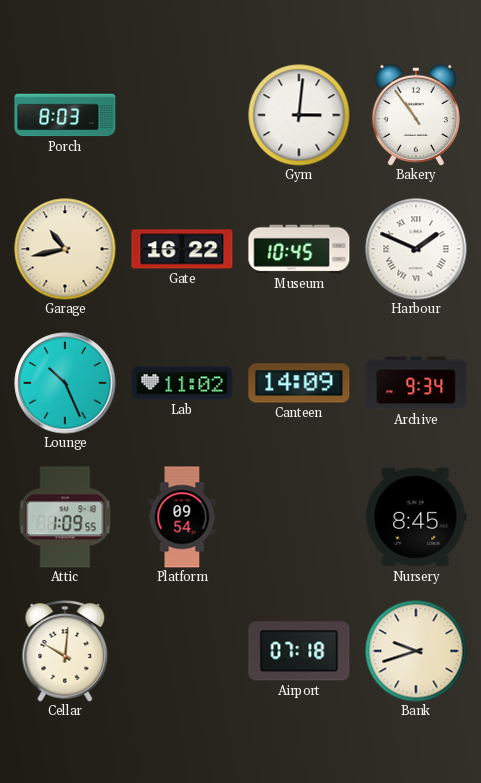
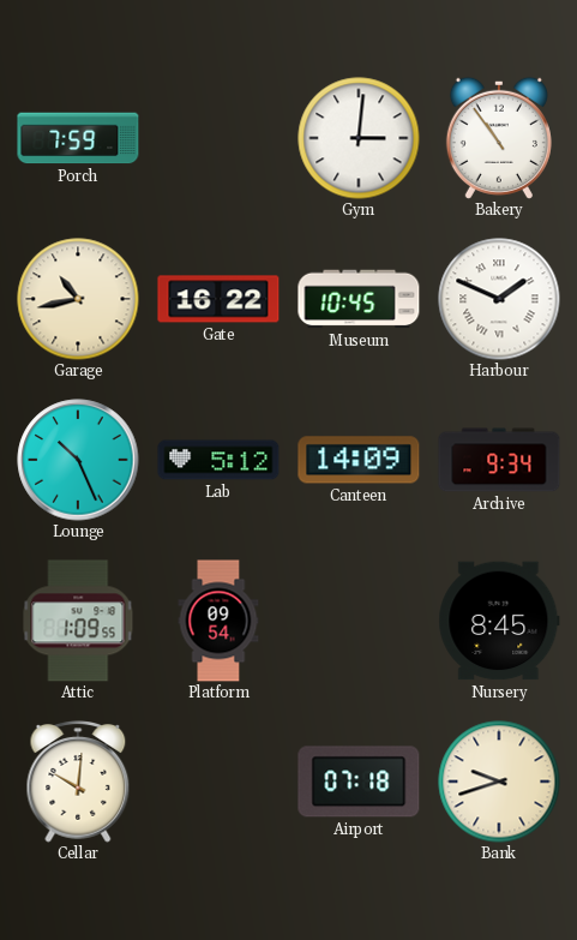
Porch: 8:03 -> 7:59 (78, 138)
Lab: 11:02 -> 5:12 (218, 460)
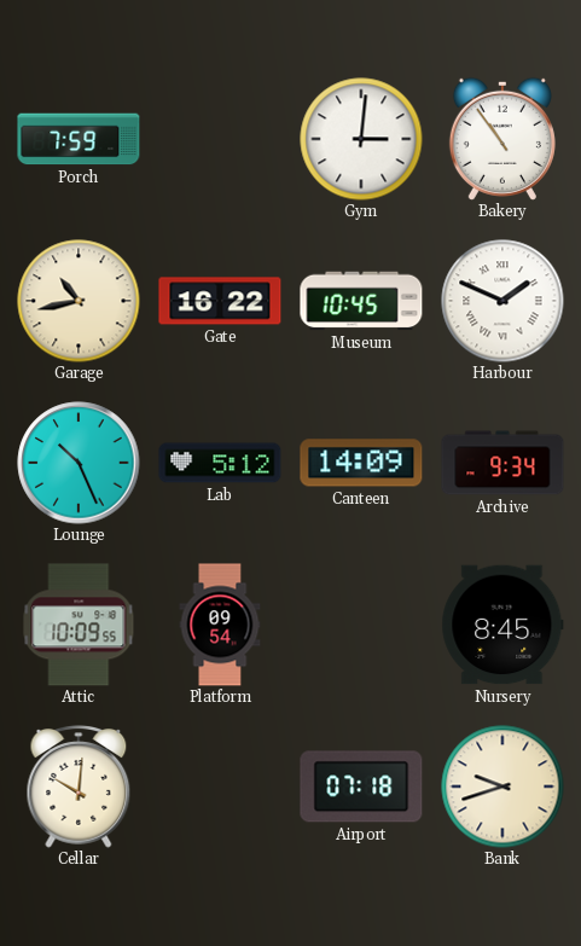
Attic: 1:09 -> 10:09 (79, 625)
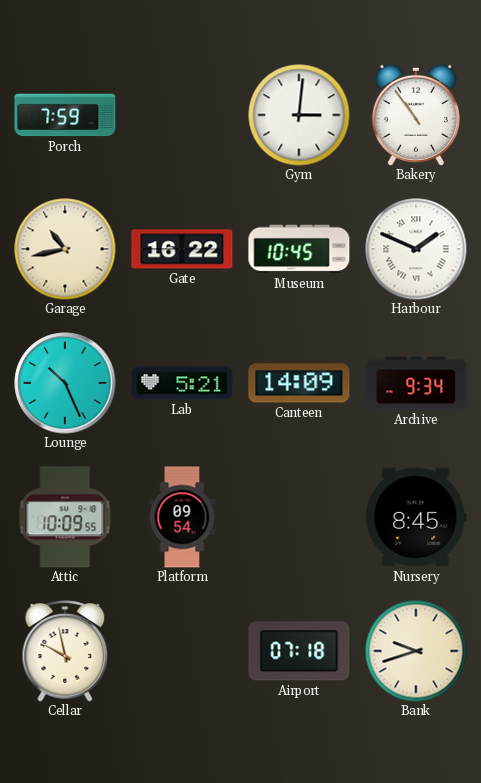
Lab: 5:12 -> 5:21 (182, 383)
Cellar: 10:01 -> 9:58 (65, 651)
